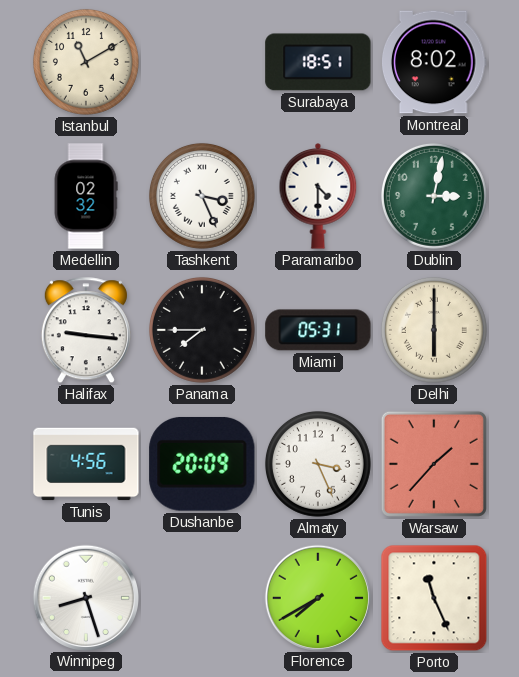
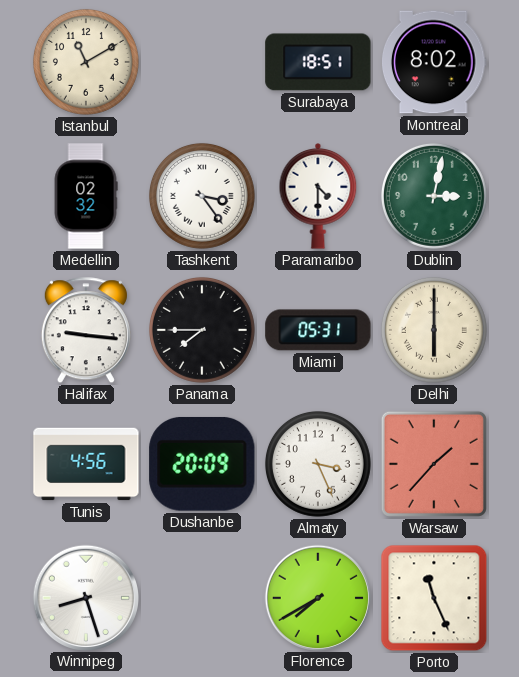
Tashkent: 3:26 -> 3:24 (202, 196)
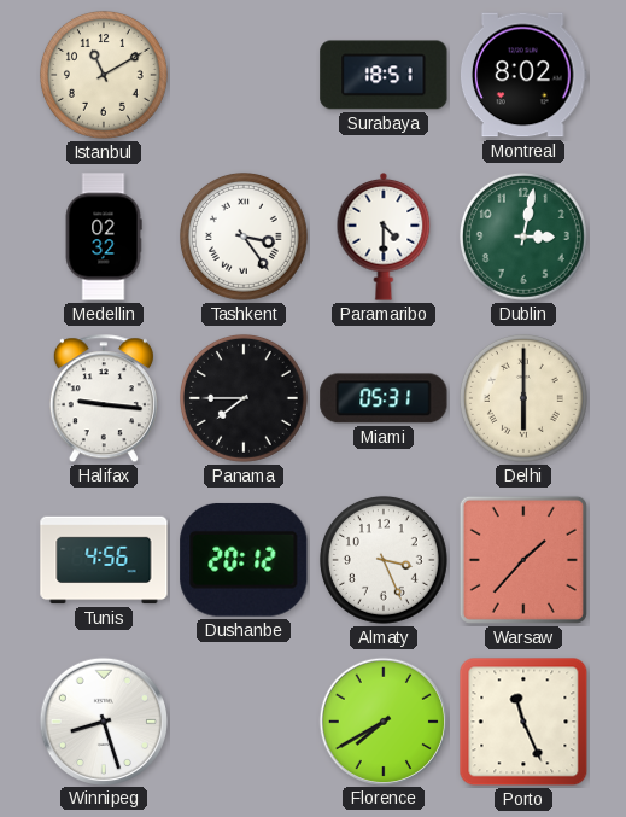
Dushanbe: 20:09 -> 20:12 (244, 560)
